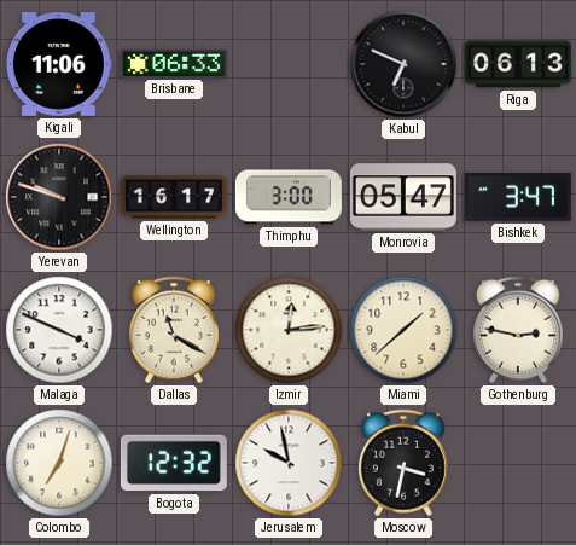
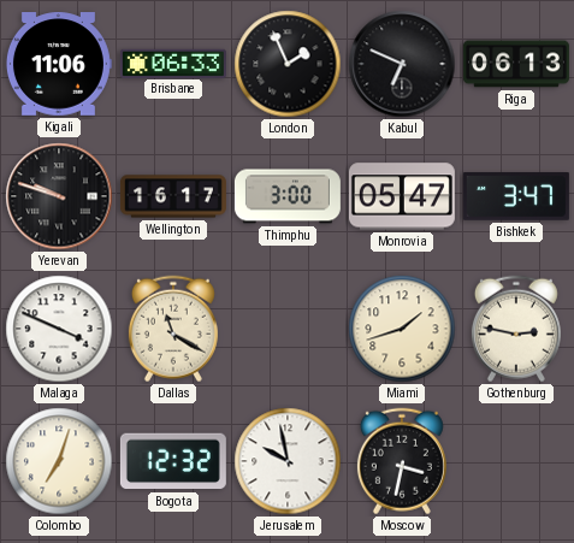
London: none -> 1:56 (288, 64)
Izmir: 12:14 -> none (289, 330)
Miami: 1:38 -> 1:42 (402, 329)
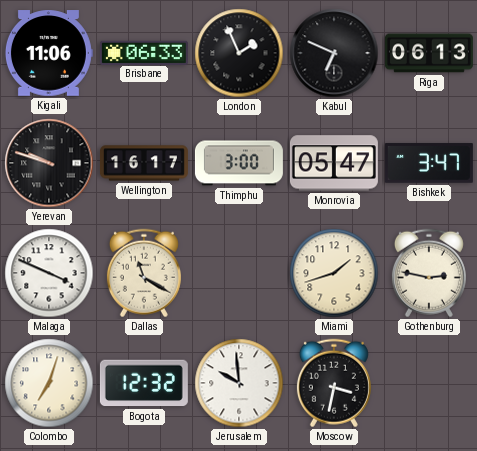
Jerusalem: 9:58 -> 9:59 (239, 383)
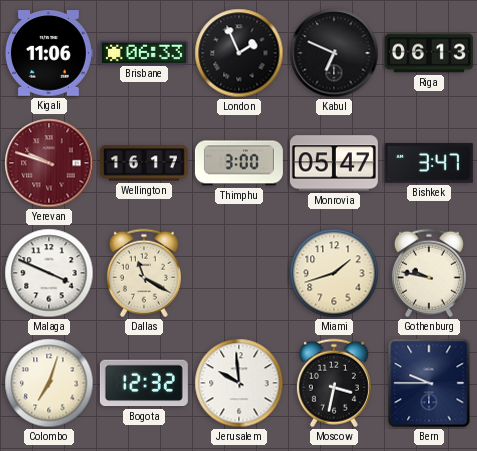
Yerevan dial: black -> burgundy (49, 163)
Gothenburg: 2:47 -> 9:47 (429, 273)
Bern: none -> 9:45 (429, 383)
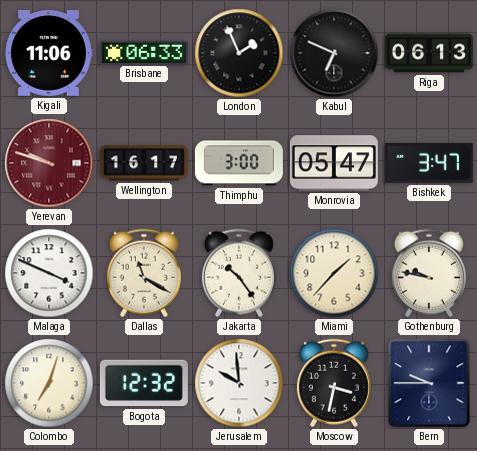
Jakarta: none -> 10:24 (239, 273)
Miami: 1:42 -> 1:37 (334, 273)
